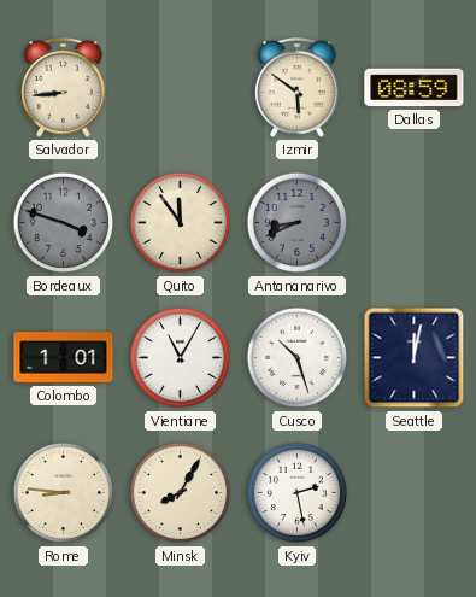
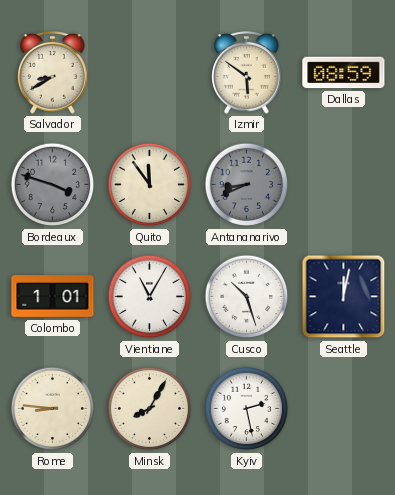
Salvador: 8:44 -> 8:40 (53, 73)
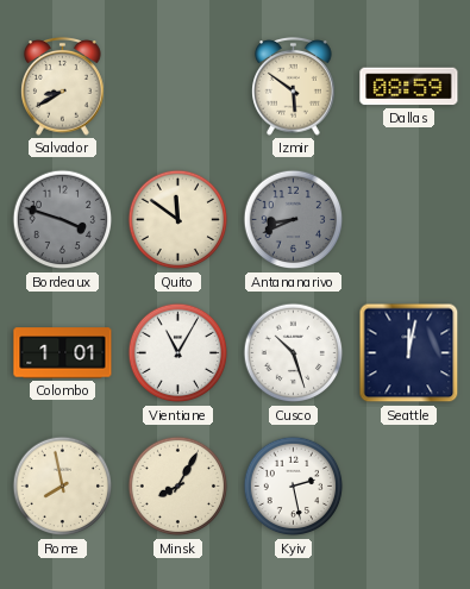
Quito: 11:54 -> 11:51 (178, 220)
Rome: 8:46 -> 7:58 (63, 487)
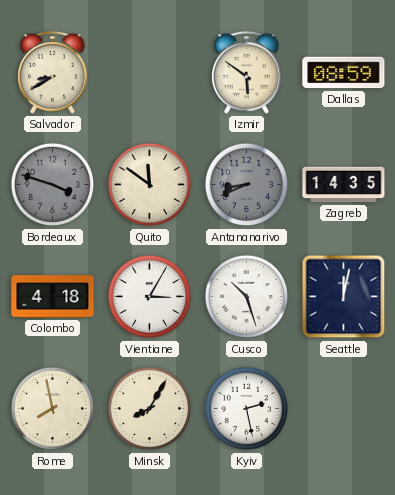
Zagreb: none -> 14:35 (344, 185)
Colombo: 1:01 -> 4:18 (53, 297)
Vientiane: 11:05 -> 3:05 (150, 297)
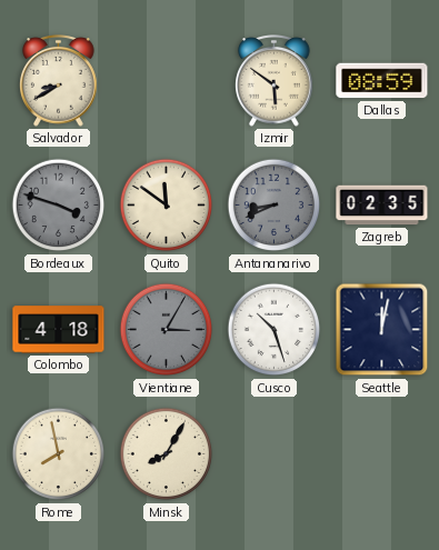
Zagreb: 14:35 -> 02:35 (382, 206)
Vientiane dial: white -> grey (167, 330)
Kyiv: 2:28 -> none (247, 409)
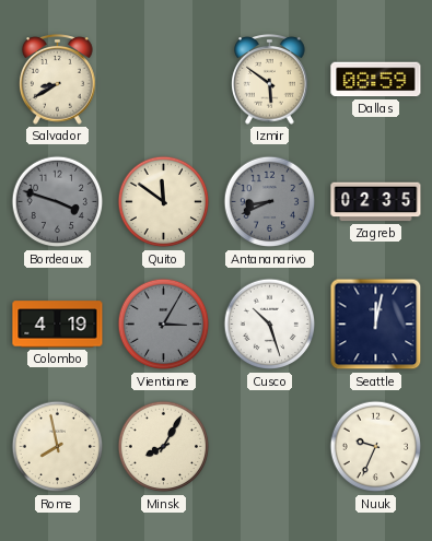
Colombo: 4:18 -> 4:19 (58, 325)
Nuuk: none -> 9:34 (376, 447)
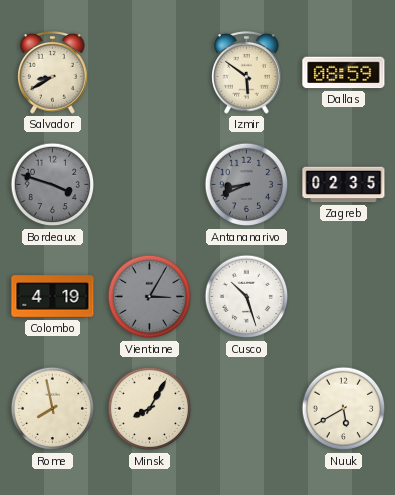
Quito: 11:51 -> none (164, 202)
Seattle: 12:02 -> none (376, 325)
Nuuk: 9:34 -> 5:40 (344, 409)
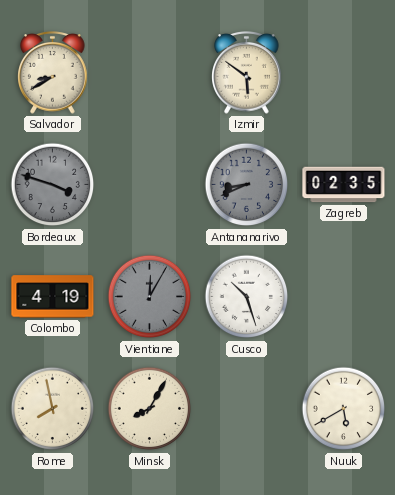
Dallas: 08:59 -> none (344, 73)
Vientiane: 3:05 -> 12:05 (150, 297)
